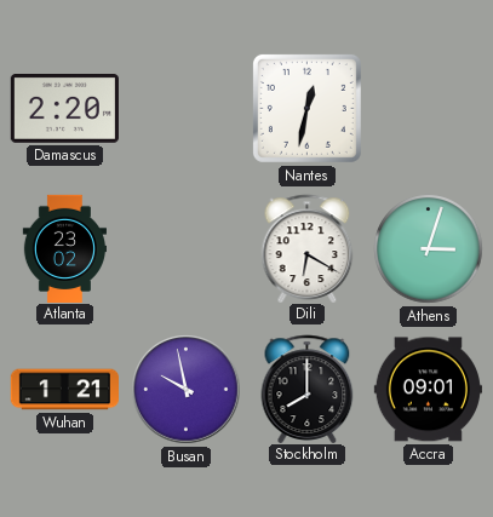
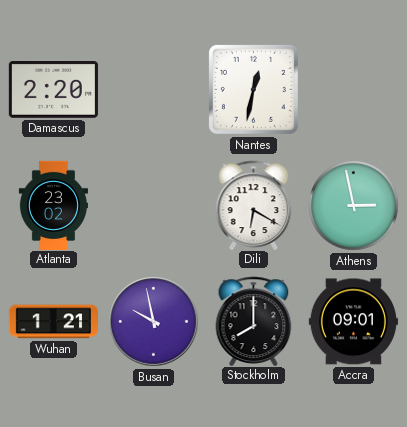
Athens: 3:03 -> 2:58 (354, 206)
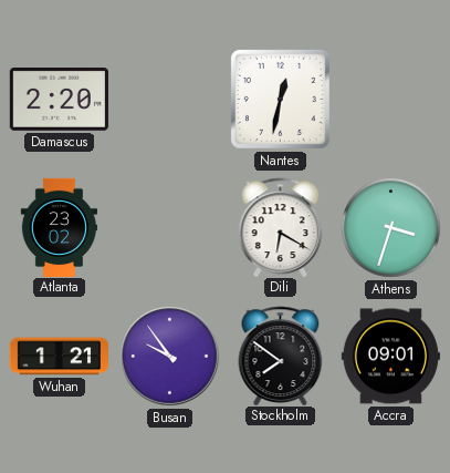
Athens: 2:58 -> 3:33 (391, 228)
Busan: 9:58 -> 9:54 (170, 357)
Stockholm: 8:00 -> 7:51 (281, 356)
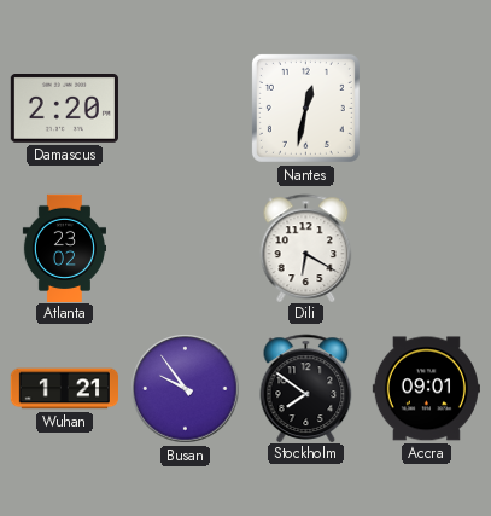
Athens: 3:33 -> none (391, 228)
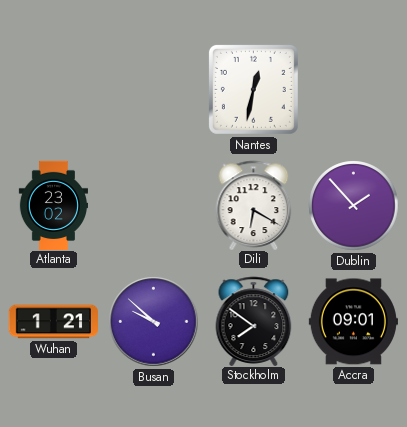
Damascus: 2:20 -> none (64, 109)
Dublin: none -> 1:53 (354, 206)
Busan: 9:54 -> 9:52 (154, 322)
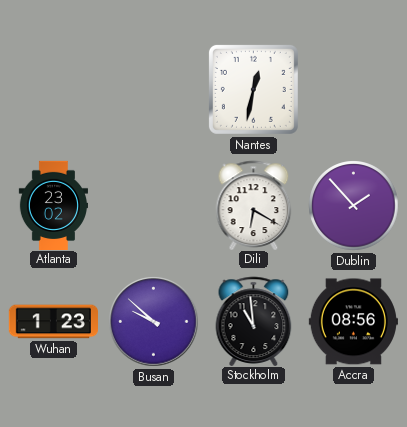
Wuhan: 1:21 -> 1:23 (53, 322)
Stockholm: 7:51 -> 10:59 (254, 321)
Accra: 09:01 -> 08:56 (353, 322)
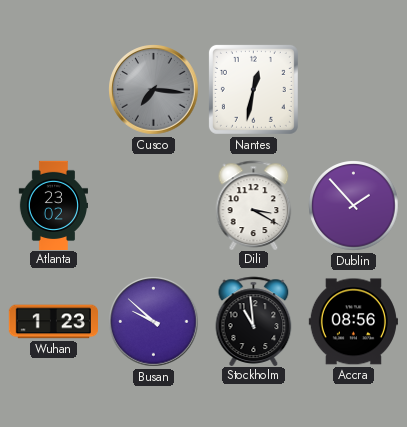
Cusco: none -> 7:16 (154, 90)
Dili: 6:20 -> 3:20 (254, 205)
